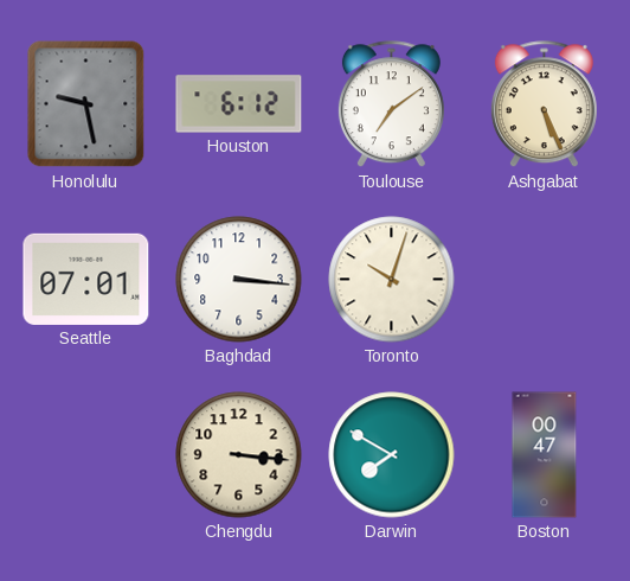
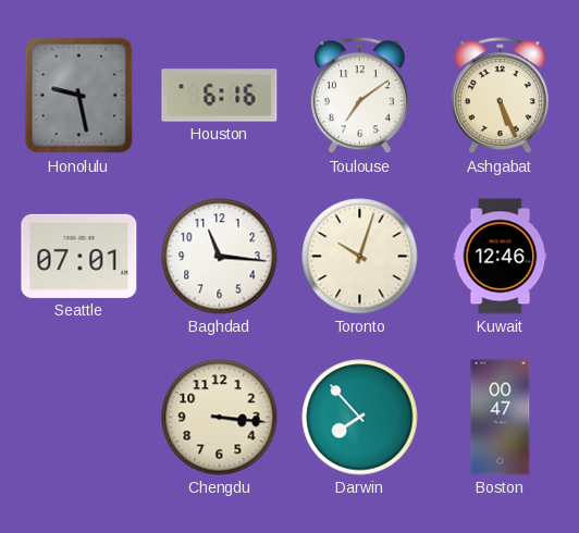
Houston: 6:12 -> 6:16 (220, 96)
Baghdad: 3:16 -> 11:16 (220, 257)
Kuwait: none -> 12:46 (501, 257)
Darwin: 7:50 -> 7:53 (360, 418)
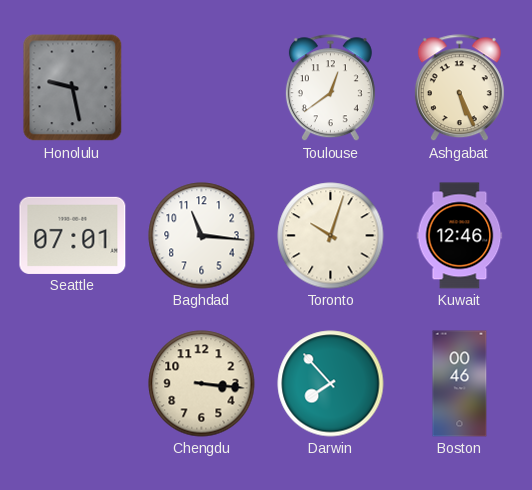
Houston: 6:16 -> none (220, 96)
Toulouse: 7:09 -> 12:39 (330, 88)
Boston: 00:47 -> 00:46 (460, 384)
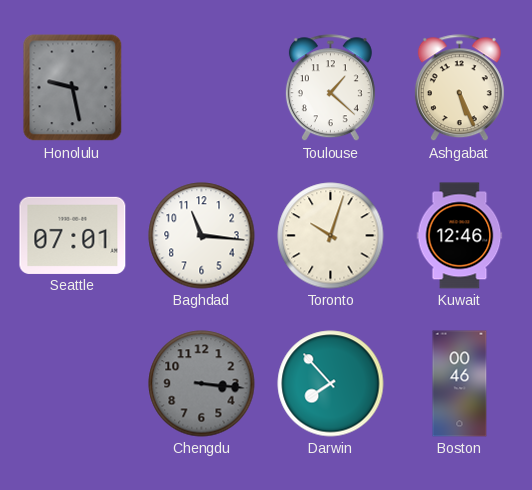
Toulouse: 12:39 -> 1:22 (330, 88)
Chengdu dial: cream -> grey (202, 384)
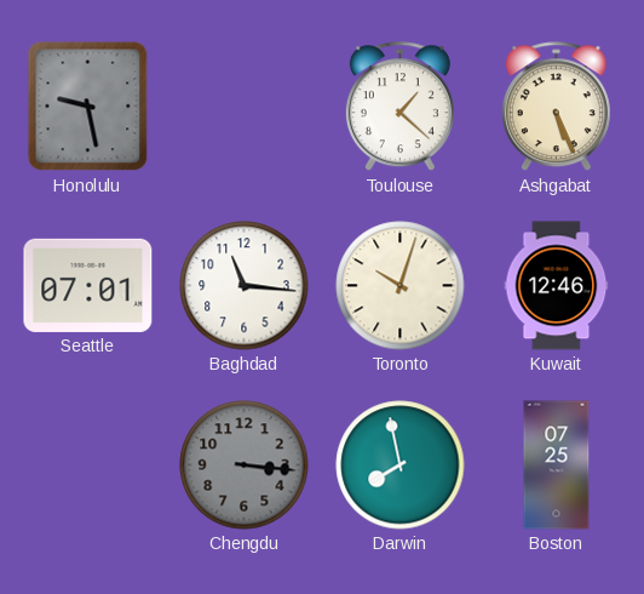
Darwin: 7:53 -> 7:58 (401, 466)
Boston: 00:46 -> 07:25 (557, 466)
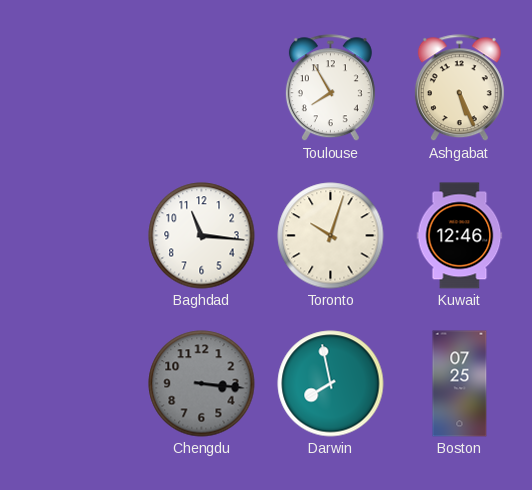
Honolulu: 9:28 -> none (88, 107)
Toulouse: 1:22 -> 7:55 (330, 88)
Seattle: 07:01 -> none (88, 285)
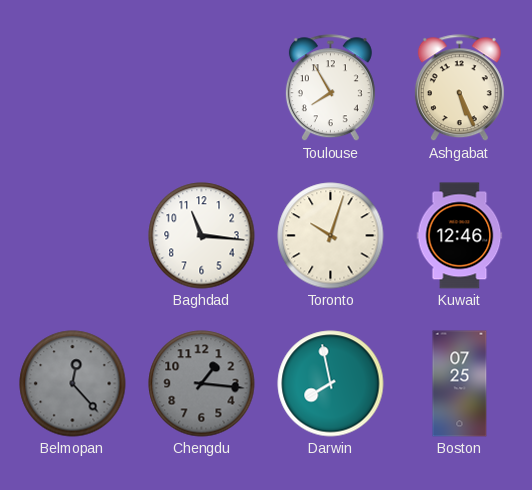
Belmopan: none -> 12:23 (73, 384)
Chengdu: 3:16 -> 1:16 (202, 384)
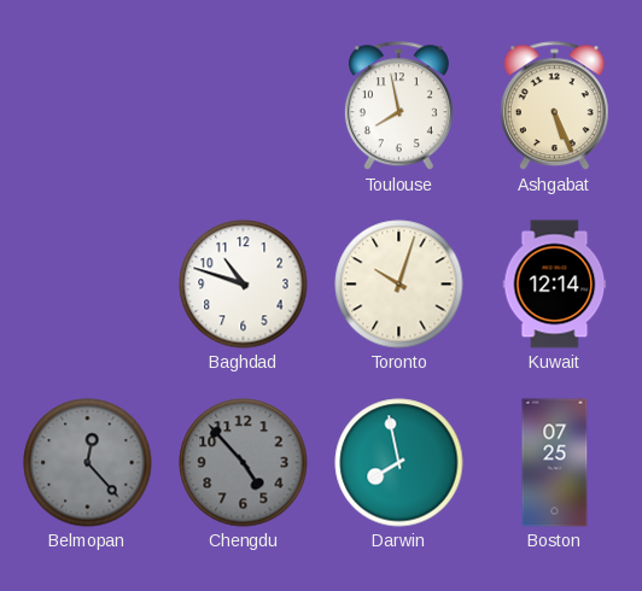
Toulouse: 7:55 -> 7:58 (398, 106)
Baghdad: 11:16 -> 10:48 (244, 285)
Kuwait: 12:46 -> 12:14 (555, 285)
Chengdu: 1:16 -> 4:53 (244, 463)
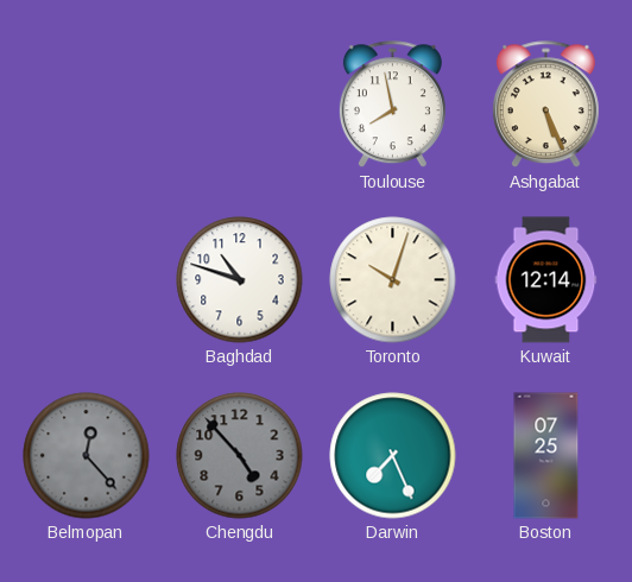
Darwin: 7:58 -> 7:26 (393, 456)
